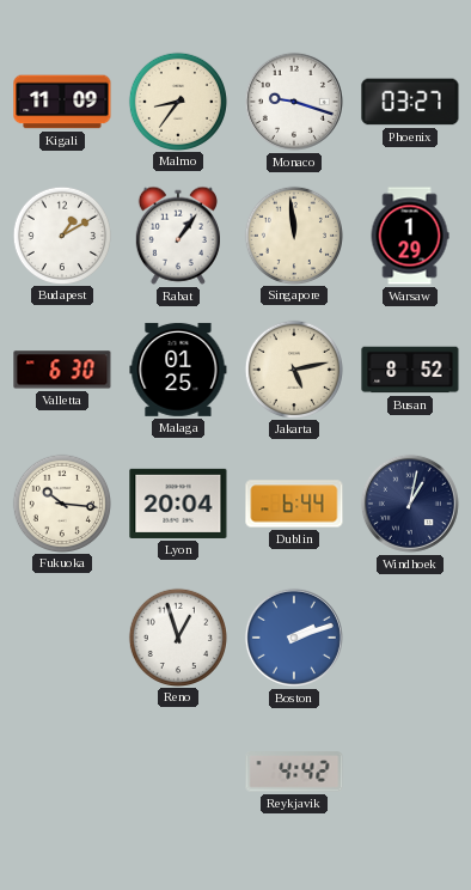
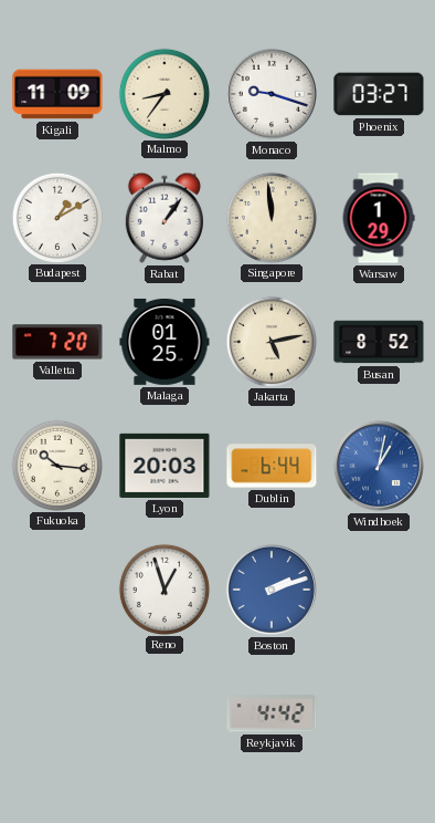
Valletta: 6:30 -> 7:20 (57, 342)
Lyon: 20:04 -> 20:03 (165, 466)
Windhoek dial: navy -> blue (379, 466)
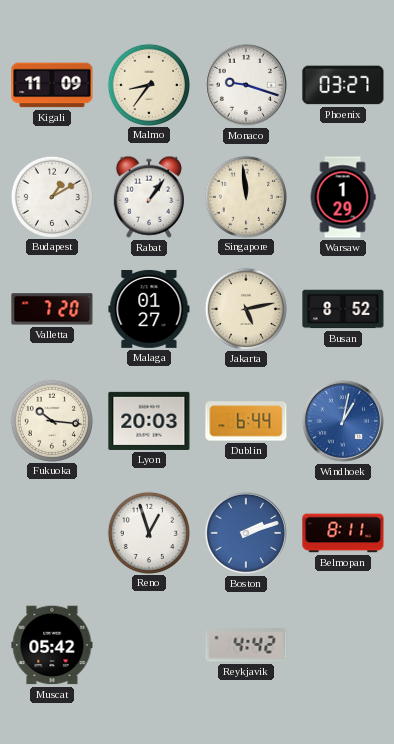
Malaga: 01:25 -> 01:27 (149, 309)
Belmopan: none -> 8:11 (343, 533)
Muscat: none -> 05:42 (52, 645)
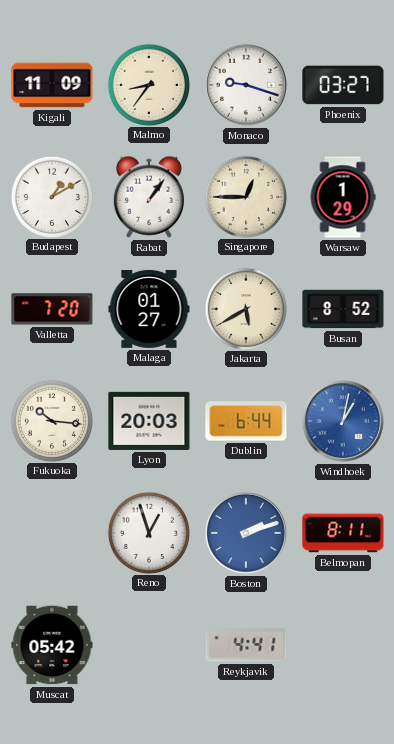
Singapore: 11:59 -> 12:45 (245, 196)
Jakarta: 5:13 -> 5:40 (245, 308)
Reykjavik: 4:42 -> 4:41 (246, 645)
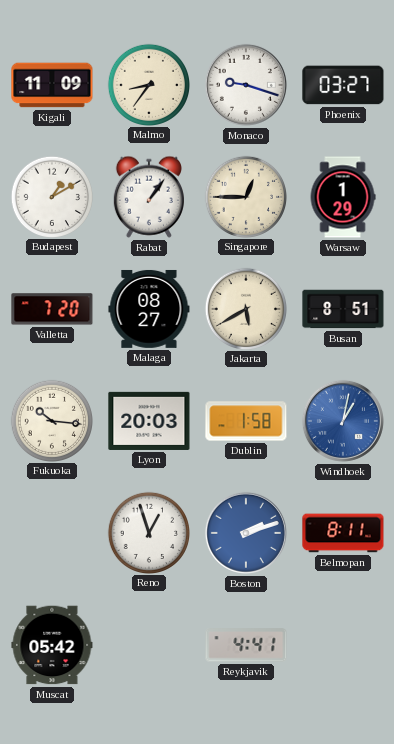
Malaga: 01:27 -> 08:27 (149, 309)
Busan: 8:52 -> 8:51 (343, 309)
Dublin: 6:44 -> 1:58 (246, 421)
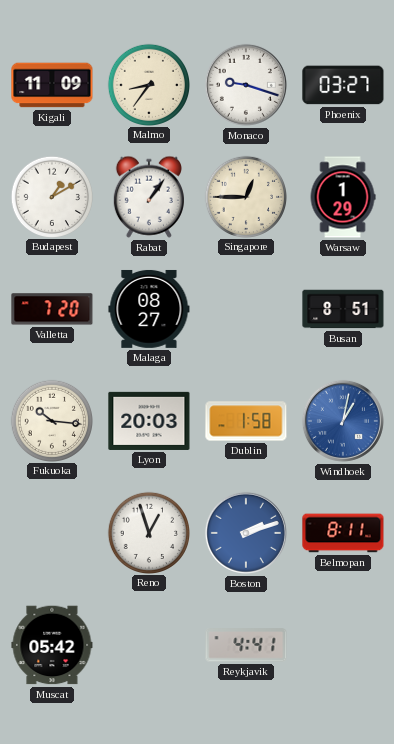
Jakarta: 5:40 -> none (245, 308)
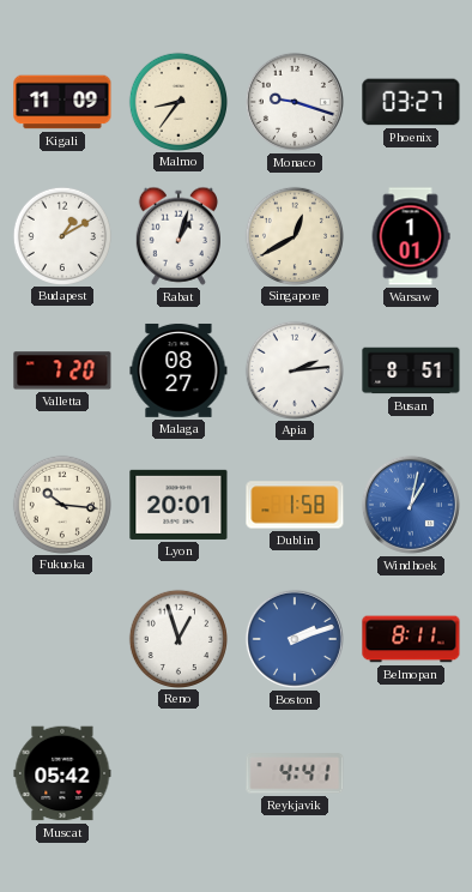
Rabat: 1:06 -> 1:03 (178, 236)
Singapore: 12:45 -> 12:40 (294, 235)
Warsaw: 1:29 -> 1:01 (411, 236)
Apia: none -> 2:14 (294, 369)
Lyon: 20:03 -> 20:01 (178, 505)
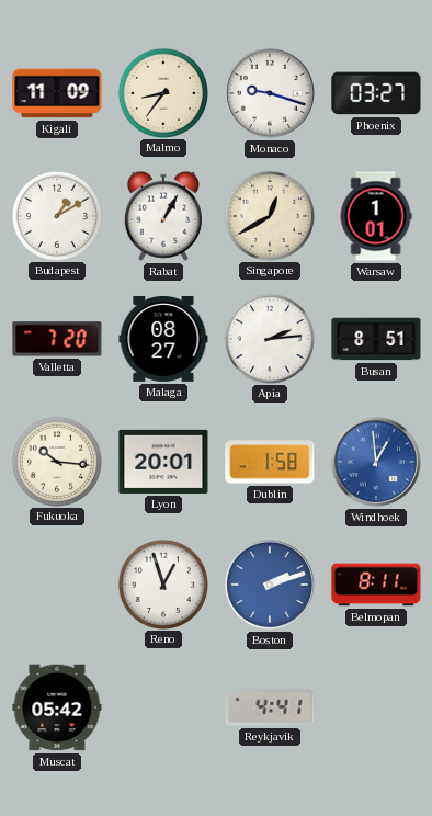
Rabat: 1:03 -> 1:05 (163, 216)
Windhoek: 1:02 -> 12:59 (376, 462)
